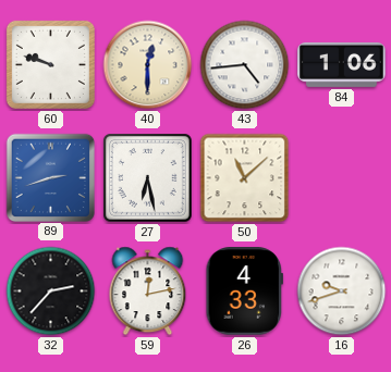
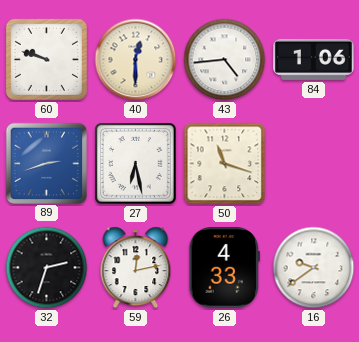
50: 11:08 -> 11:18 (225, 164)
32: 2:37 -> 2:33 (47, 268)
16: 9:42 -> 9:39 (314, 268)
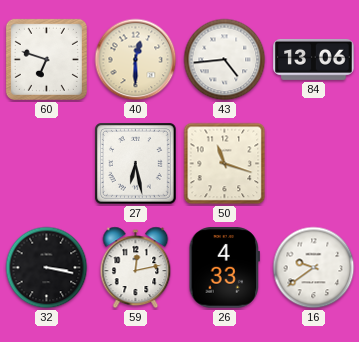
60: 9:48 -> 6:48 (46, 59)
84: 1:06 -> 13:06 (314, 59)
89: 2:42 -> none (46, 163)
32: 2:33 -> 3:17 (47, 268)
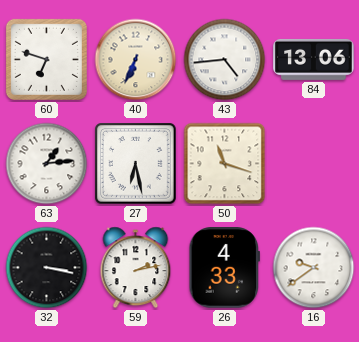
40: 12:30 -> 6:34 (136, 60)
63: none -> 1:14 (47, 164)
59: 12:13 -> 2:13 (136, 268)
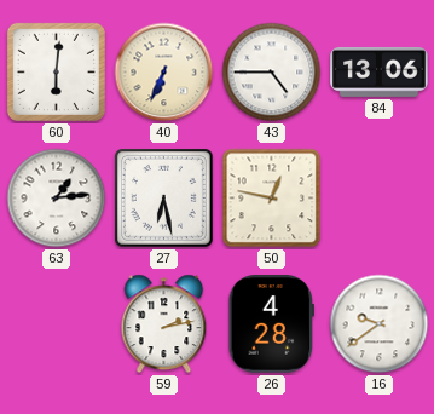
60: 6:48 -> 6:01 (56, 71)
43: 4:44 -> 4:45 (272, 73)
50: 11:18 -> 12:47 (272, 199)
32: 3:17 -> none (47, 268)
26: 4:33 -> 4:28 (271, 324)
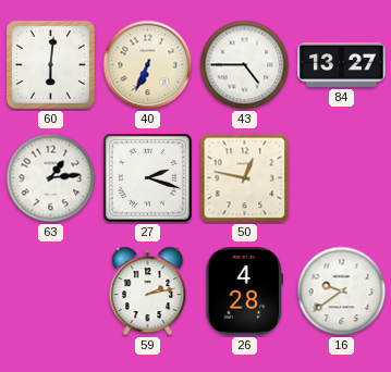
84: 13:06 -> 13:27 (342, 64)
27: 6:28 -> 2:18 (148, 178)
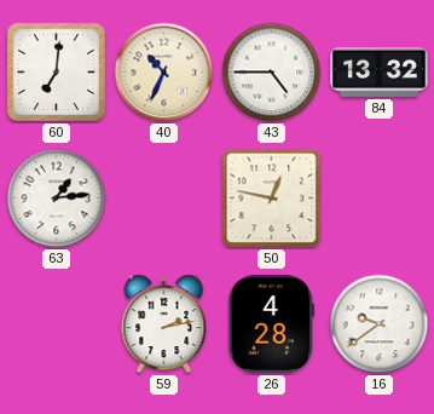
60: 6:01 -> 7:01 (56, 71)
40: 6:34 -> 10:34 (164, 73)
84: 13:27 -> 13:32 (380, 71)
27: 2:18 -> none (148, 178)
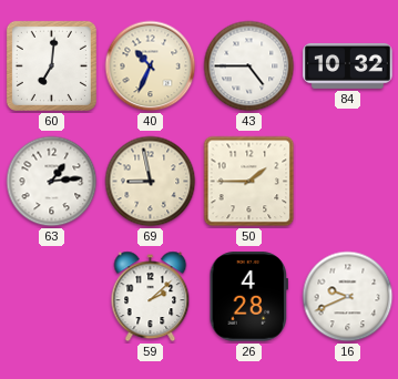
84: 13:32 -> 10:32 (348, 65)
69: none -> 8:58 (151, 182)
50: 12:47 -> 1:45 (249, 182)
59: 2:13 -> 2:08 (151, 297)
16: 9:39 -> 9:41 (348, 297)
